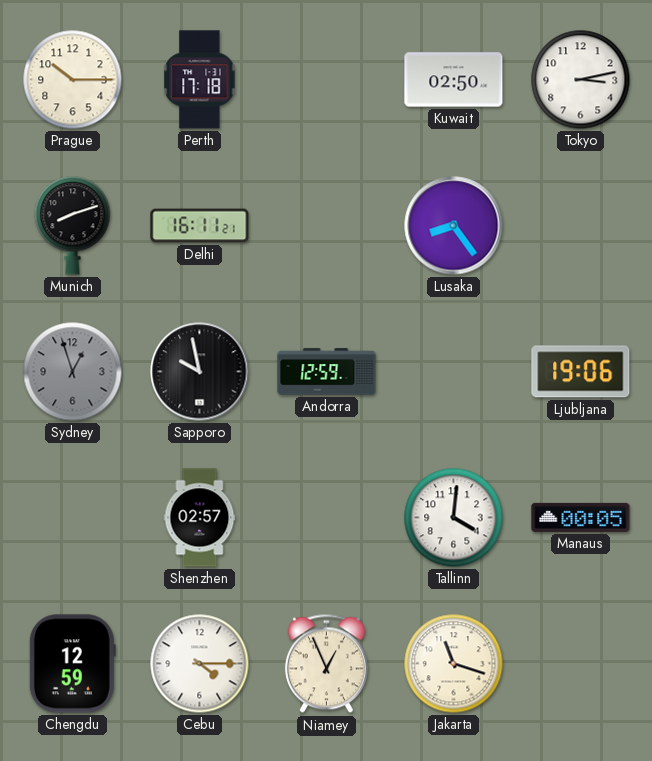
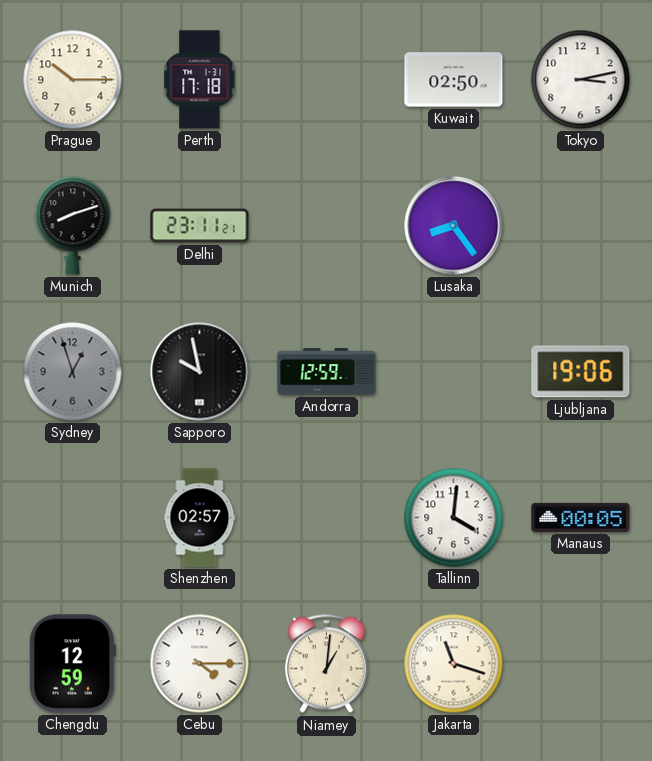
Delhi: 16:11 -> 23:11 (200, 226)
Niamey: 12:56 -> 1:01 (326, 664)
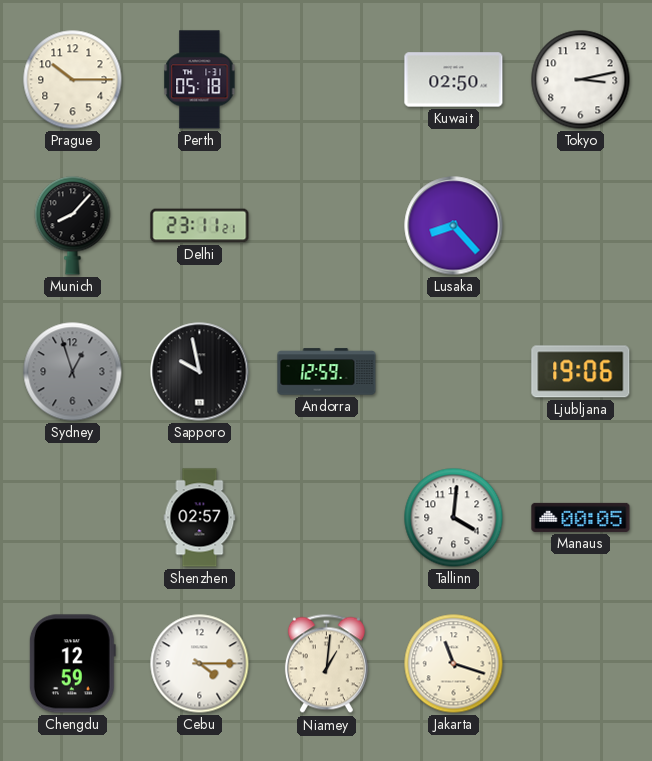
Perth: 17:18 -> 05:18 (200, 80)
Munich: 8:12 -> 8:07 (73, 226)
Lusaka: 8:24 -> 8:23 (454, 226)
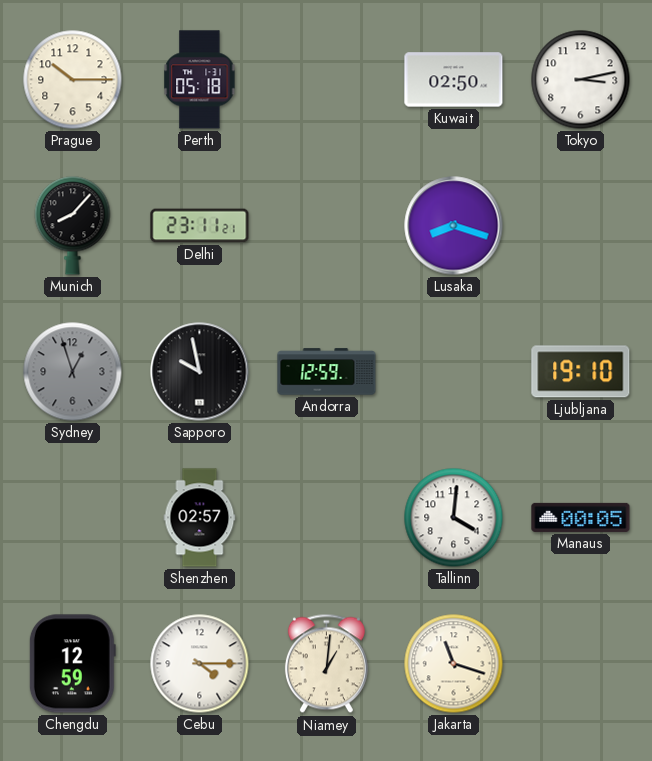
Lusaka: 8:23 -> 8:18 (454, 226)
Ljubljana: 19:06 -> 19:10 (581, 372)
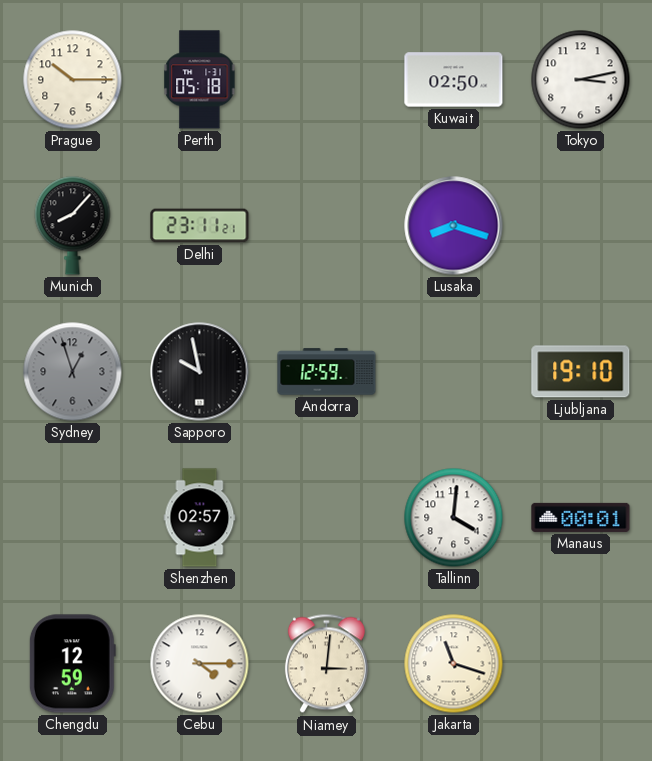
Manaus: 00:05 -> 00:01 (581, 517)
Niamey: 1:01 -> 3:01 (326, 664)
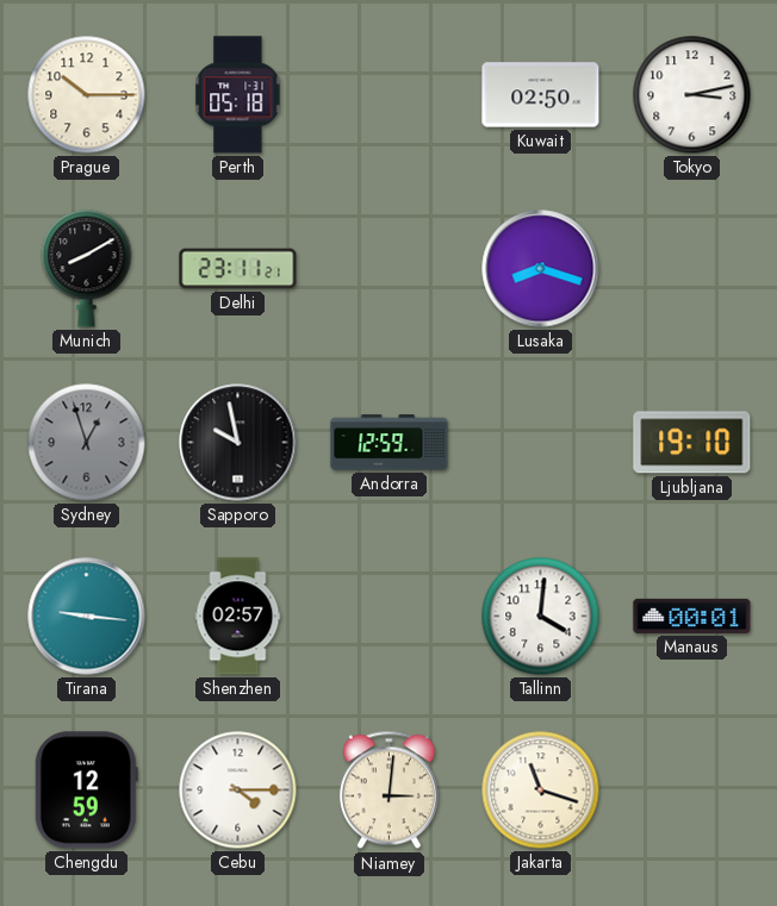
Munich: 8:07 -> 8:10 (87, 269)
Tirana: none -> 9:16 (87, 617)
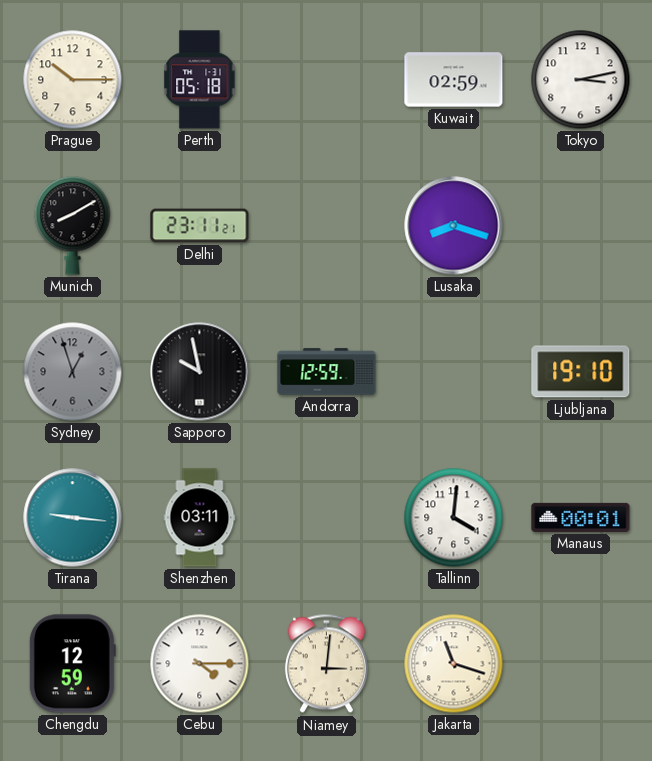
Kuwait: 02:50 -> 02:59 (454, 80)
Shenzhen: 02:57 -> 03:11 (200, 518)
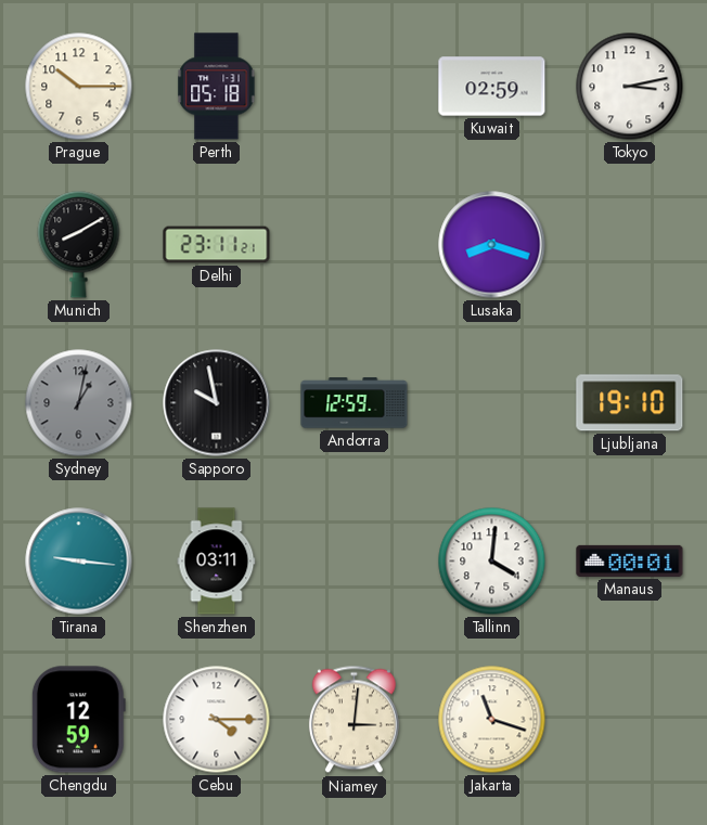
Sydney: 12:57 -> 1:02 (79, 403)
